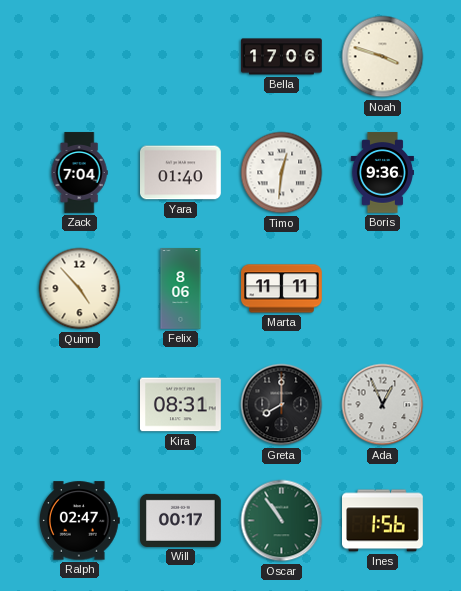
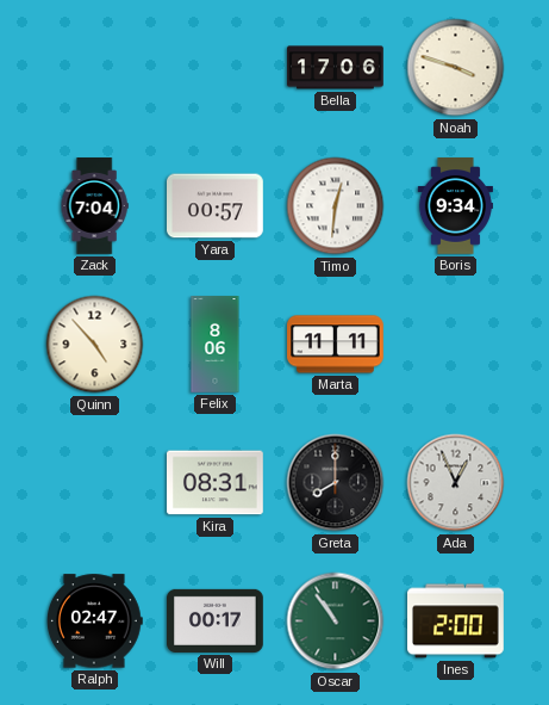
Yara: 01:40 -> 00:57 (216, 206)
Boris: 9:36 -> 9:34 (455, 206)
Ines: 1:56 -> 2:00 (456, 621)
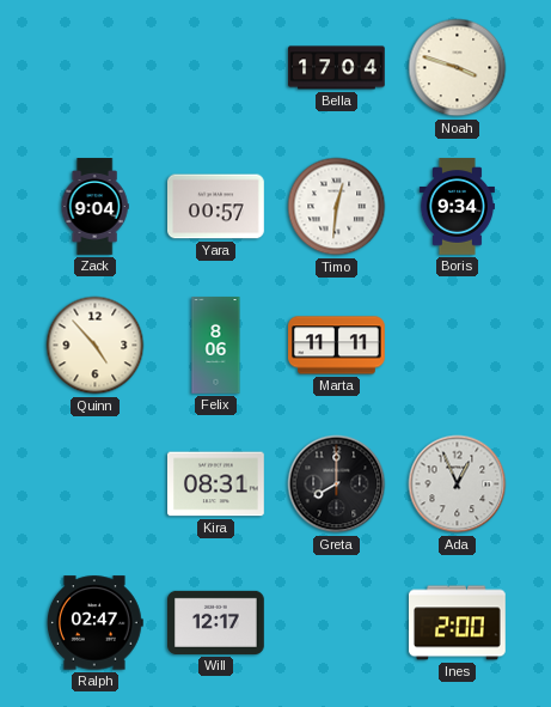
Bella: 17:06 -> 17:04 (337, 68)
Zack: 7:04 -> 9:04 (94, 207)
Will: 00:17 -> 12:17 (216, 622)
Oscar: 10:54 -> none (336, 621)
